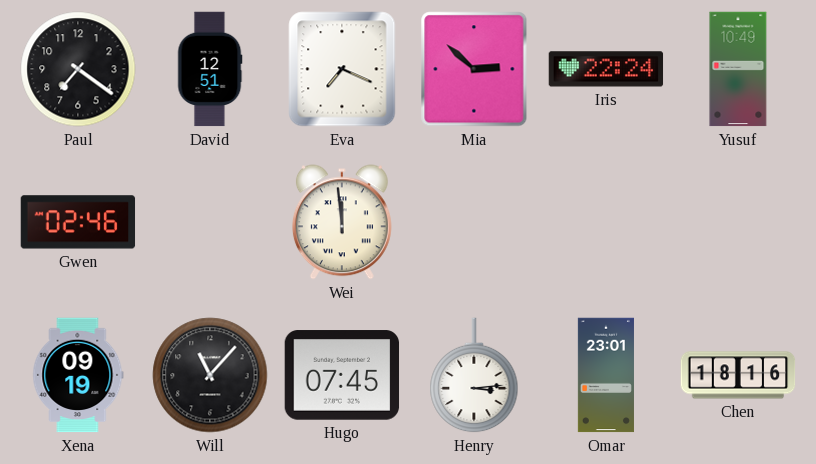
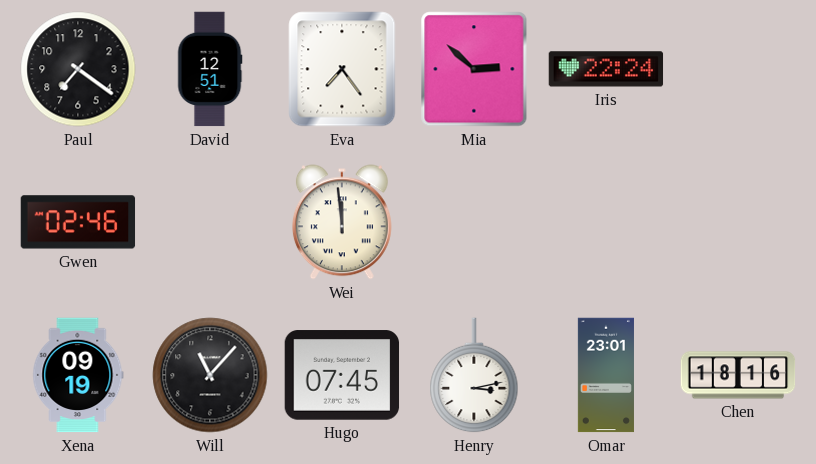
Eva: 7:19 -> 7:24 (342, 69)
Yusuf: 10:49 -> none (738, 69)
Henry: 3:14 -> 3:13 (474, 375)
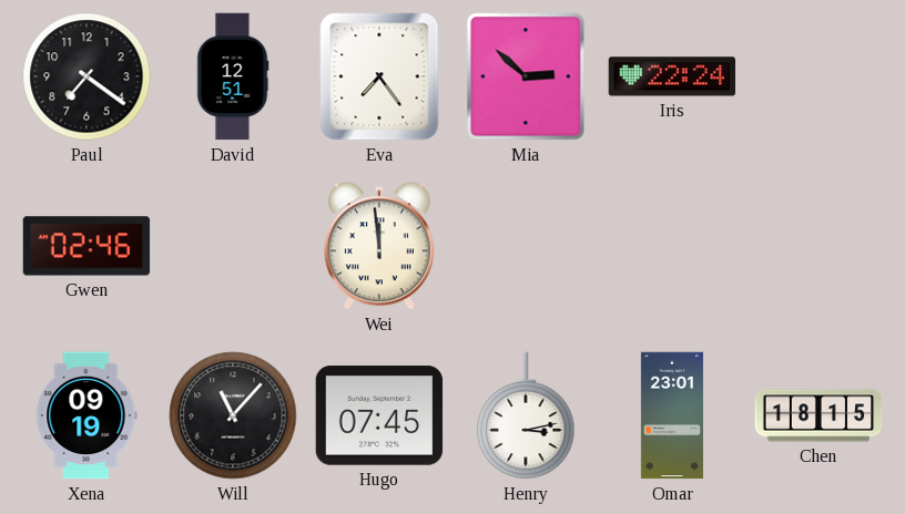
Chen: 18:16 -> 18:15 (818, 415)
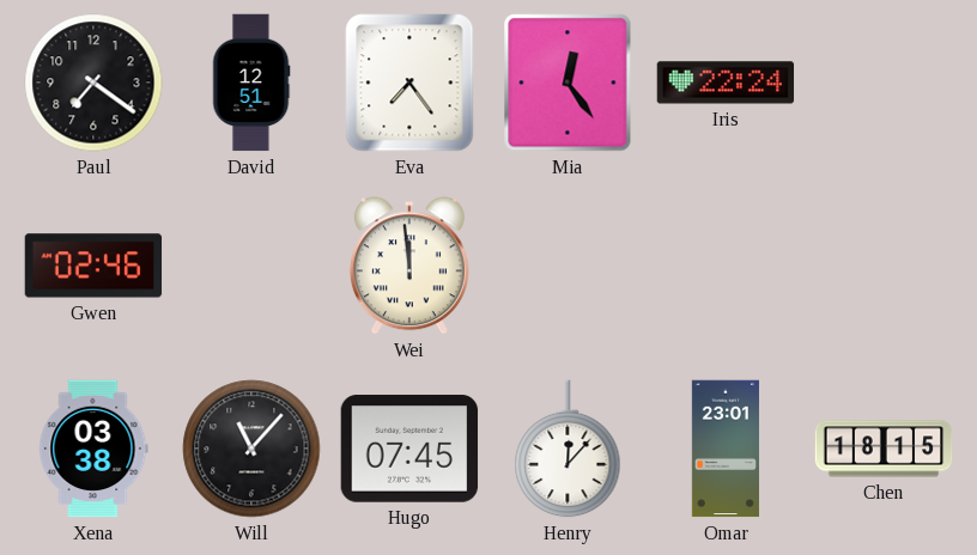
Mia: 2:52 -> 12:24 (568, 83)
Xena: 09:19 -> 03:38 (93, 449)
Henry: 3:13 -> 12:07 (568, 449)
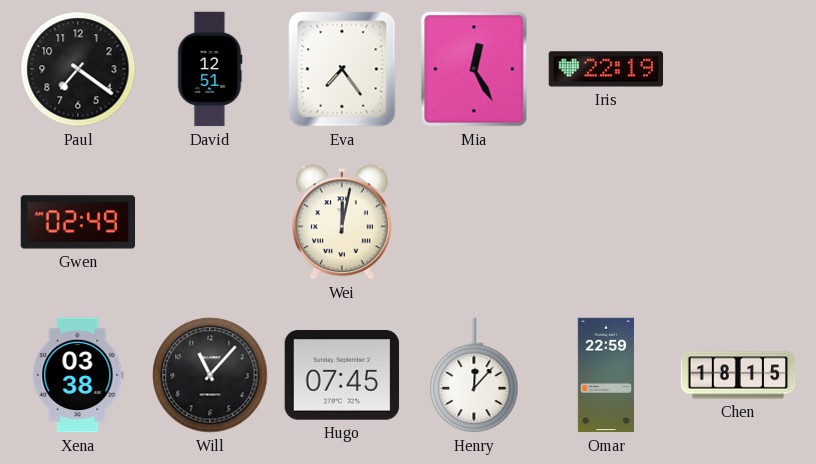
Mia: 12:24 -> 12:25 (474, 69)
Iris: 22:24 -> 22:19 (606, 69)
Gwen: 02:46 -> 02:49 (78, 222)
Wei: 11:59 -> 12:02 (342, 222)
Omar: 23:01 -> 22:59 (606, 375)
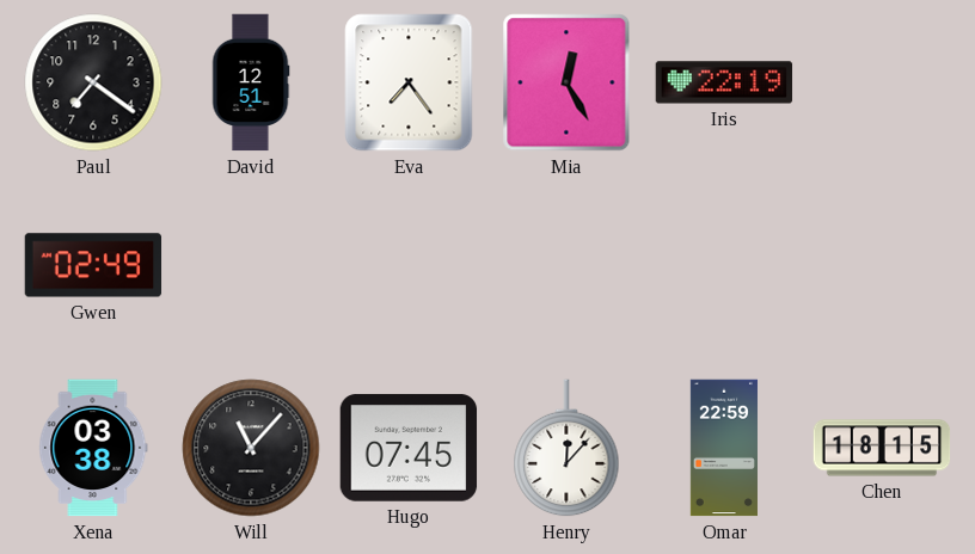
Wei: 12:02 -> none (342, 222)
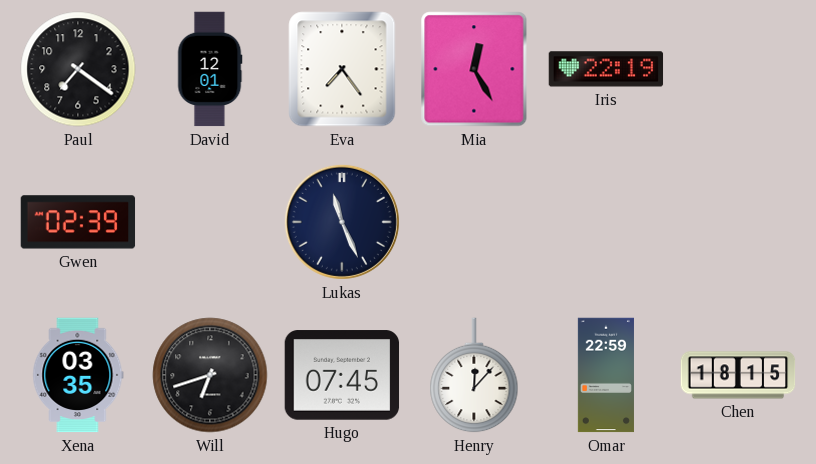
David: 12:51 -> 12:01 (210, 69)
Gwen: 02:49 -> 02:39 (78, 222)
Lukas: none -> 11:26 (342, 222)
Xena: 03:38 -> 03:35 (78, 375)
Will: 11:07 -> 6:42 (210, 375)
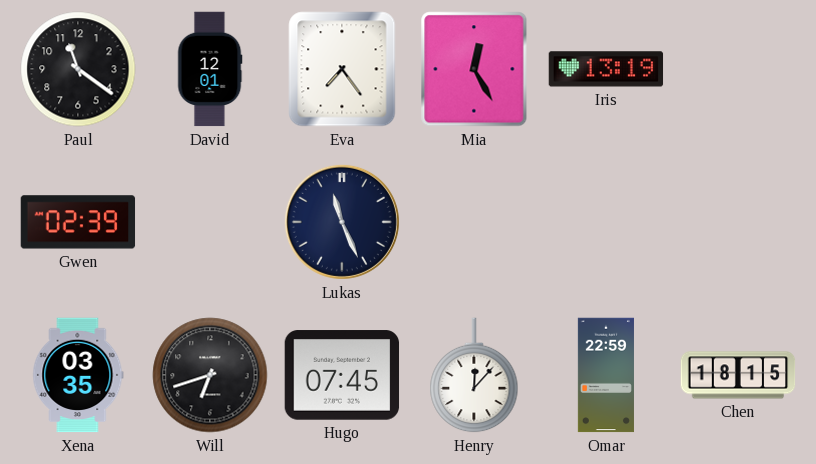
Paul: 7:21 -> 11:21 (78, 69)
Iris: 22:19 -> 13:19 (606, 69)
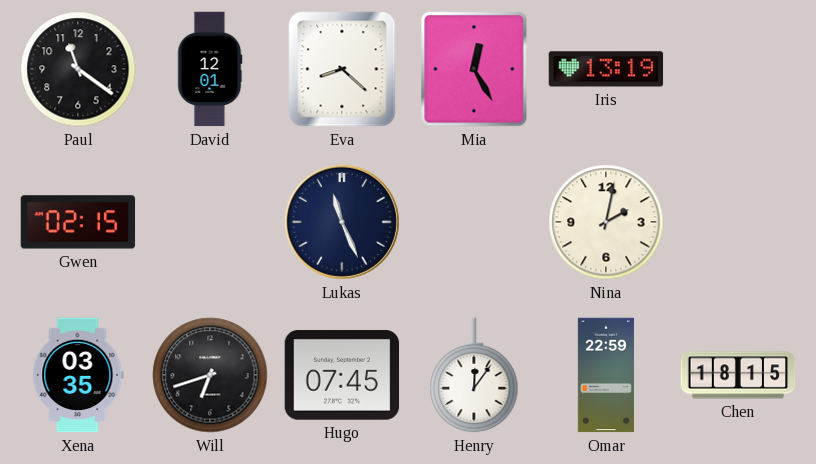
Eva: 7:24 -> 8:22 (342, 69)
Gwen: 02:39 -> 02:15 (78, 222)
Nina: none -> 2:02 (606, 222)
Henry: 12:07 -> 12:06 (474, 375)
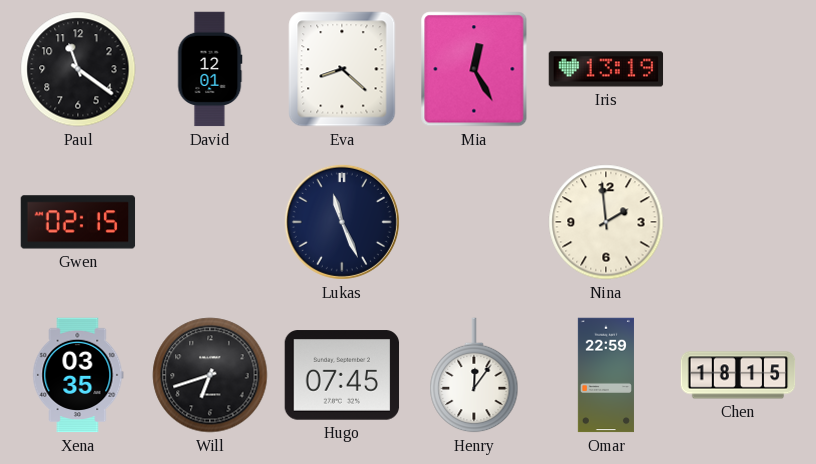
Nina: 2:02 -> 1:59 (606, 222)
